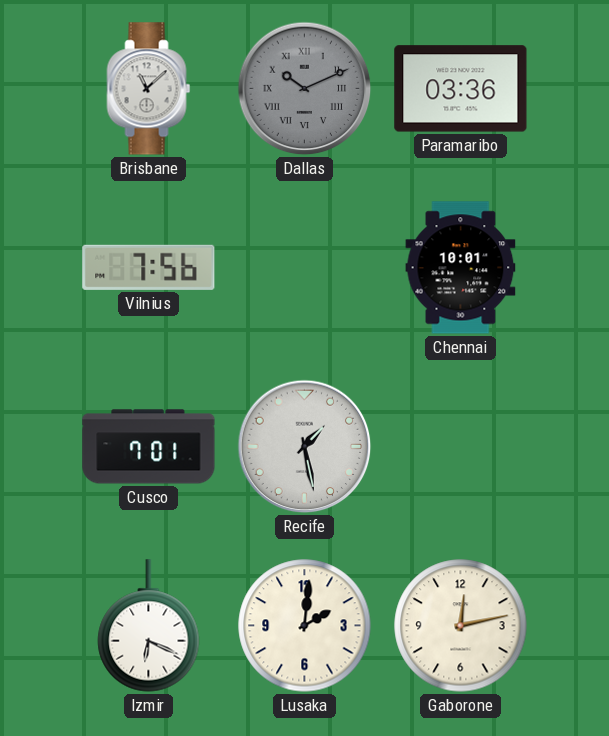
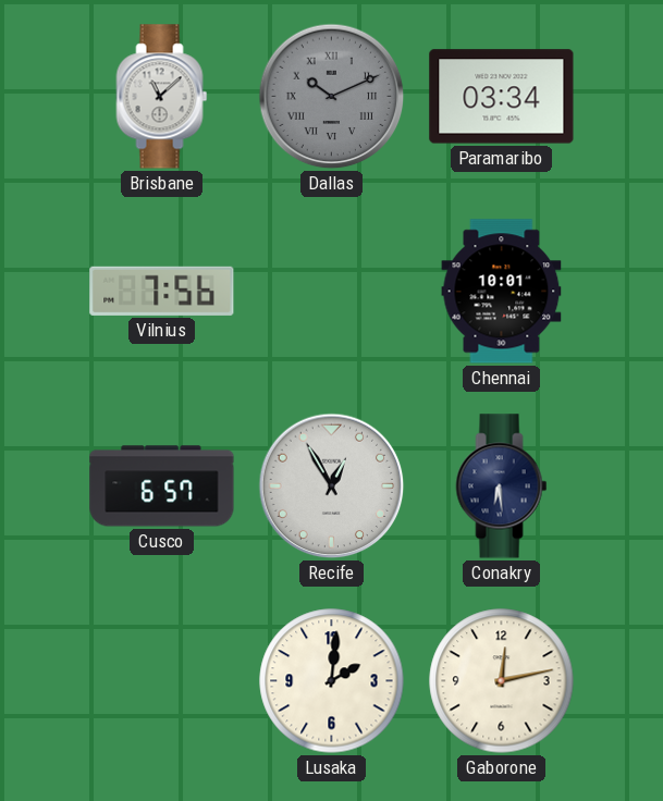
Paramaribo: 03:36 -> 03:34 (502, 97)
Cusco: 7:01 -> 6:57 (162, 486)
Recife: 1:28 -> 12:55 (332, 486)
Conakry: none -> 6:29 (502, 486)
Izmir: 6:19 -> none (149, 626)
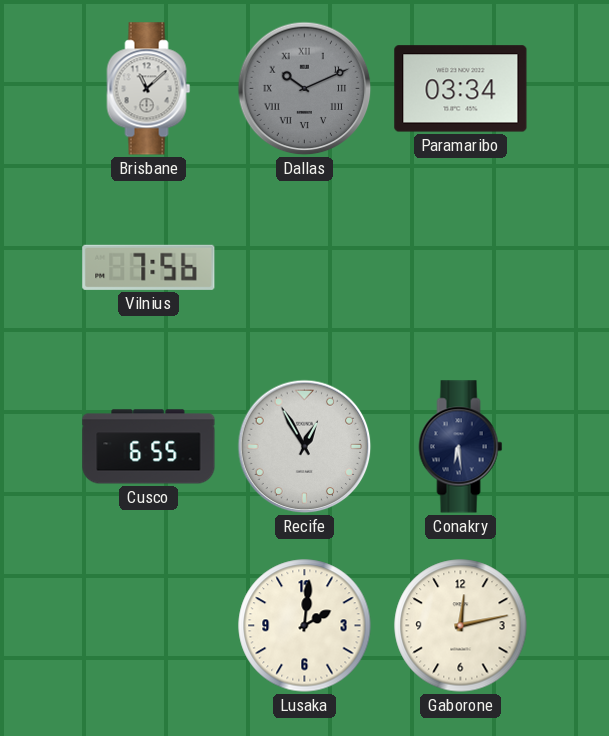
Chennai: 10:01 -> none (502, 292)
Cusco: 6:57 -> 6:55 (149, 447)
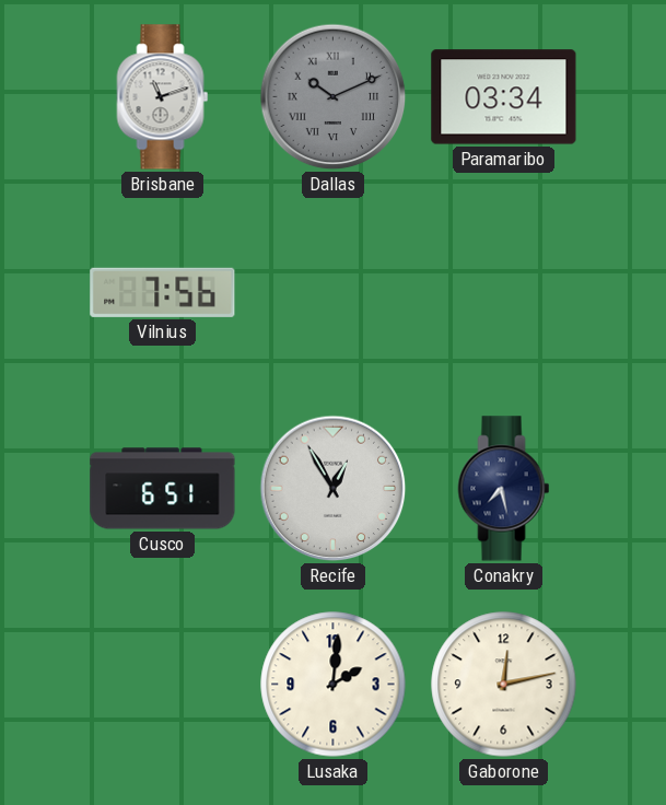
Brisbane: 11:08 -> 11:12 (163, 97)
Cusco: 6:55 -> 6:51 (163, 489)
Conakry: 6:29 -> 7:28 (504, 489)
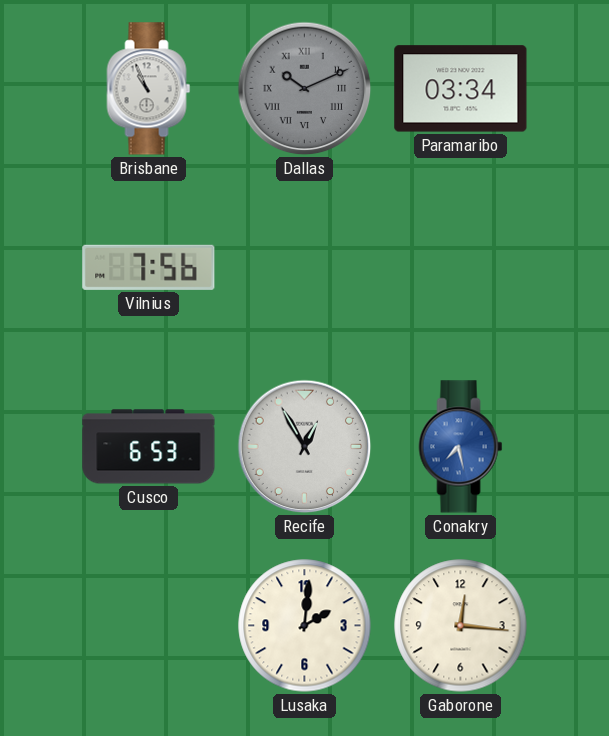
Brisbane: 11:12 -> 10:56 (149, 89)
Cusco: 6:51 -> 6:53 (149, 447)
Conakry dial: navy -> blue (461, 447)
Gaborone: 12:13 -> 12:16 (461, 626)
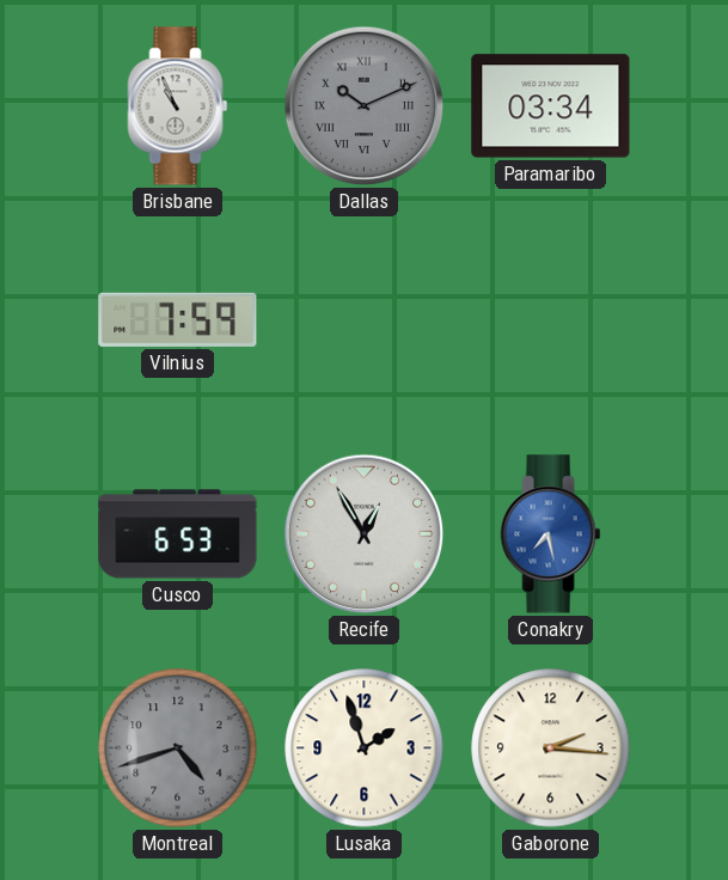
Vilnius: 7:56 -> 7:59 (178, 319)
Montreal: none -> 4:42 (178, 748)
Lusaka: 2:01 -> 1:57 (365, 748)
Gaborone: 12:16 -> 2:16 (551, 748)
